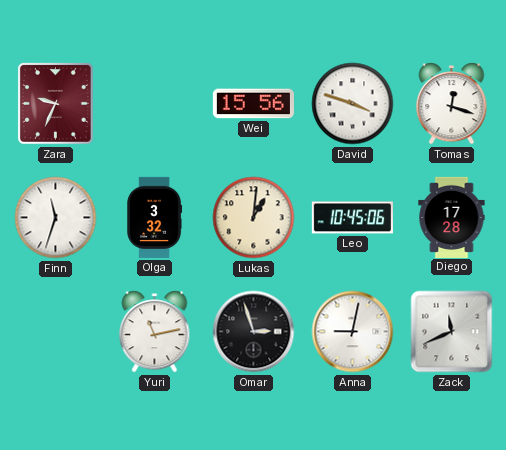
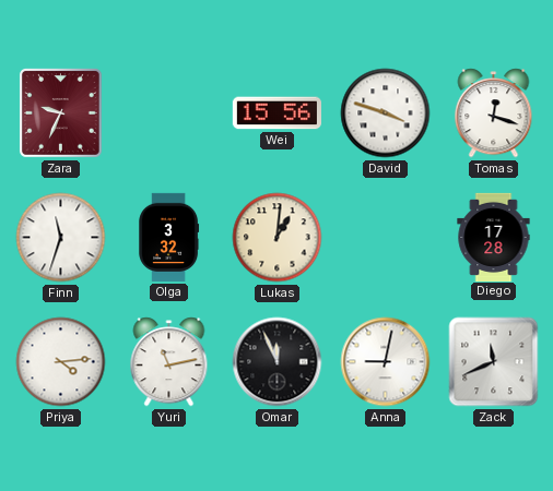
Leo: 10:45 -> none (352, 218)
Priya: none -> 4:14 (61, 362)
Omar: 2:57 -> 11:56 (278, 362)
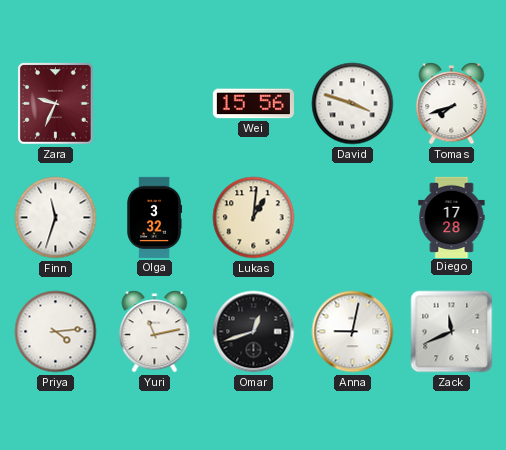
Tomas: 12:18 -> 7:42 (452, 104)
Omar: 11:56 -> 12:42 (254, 332)
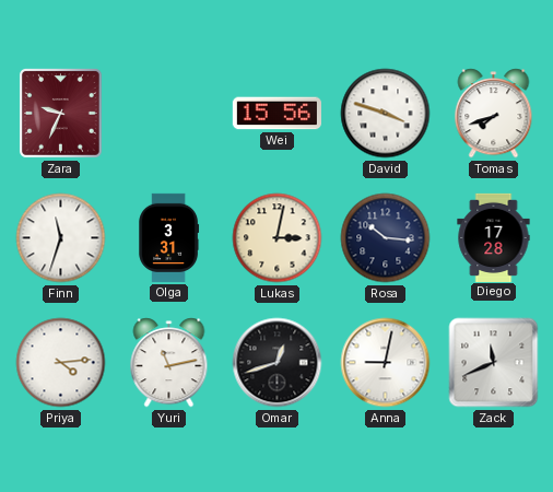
Olga: 3:32 -> 3:31 (169, 237)
Lukas: 1:01 -> 3:02 (278, 238)
Rosa: none -> 10:16 (386, 238)
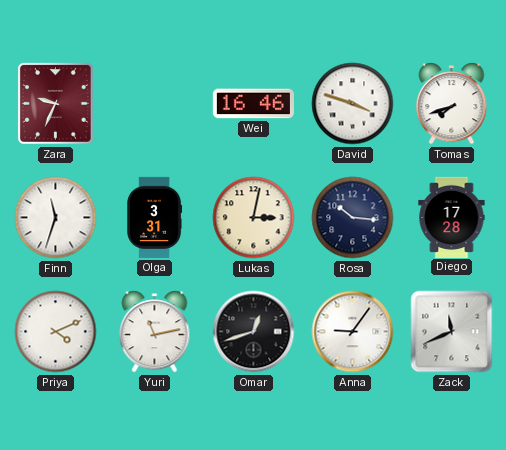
Wei: 15:56 -> 16:46 (253, 104)
Priya: 4:14 -> 4:11 (56, 332)
Anna: 9:02 -> 9:06 (353, 332)
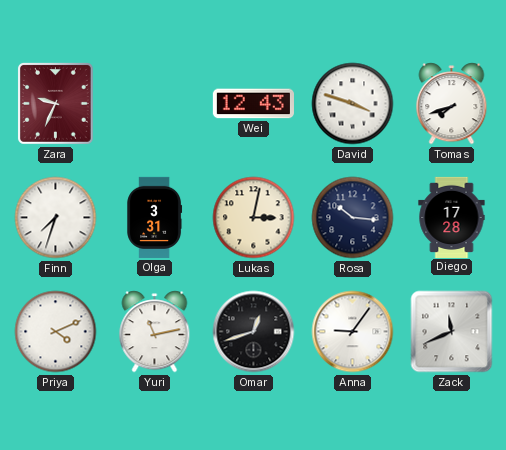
Wei: 16:46 -> 12:43 (253, 104)
Finn: 11:33 -> 7:33 (56, 218)
